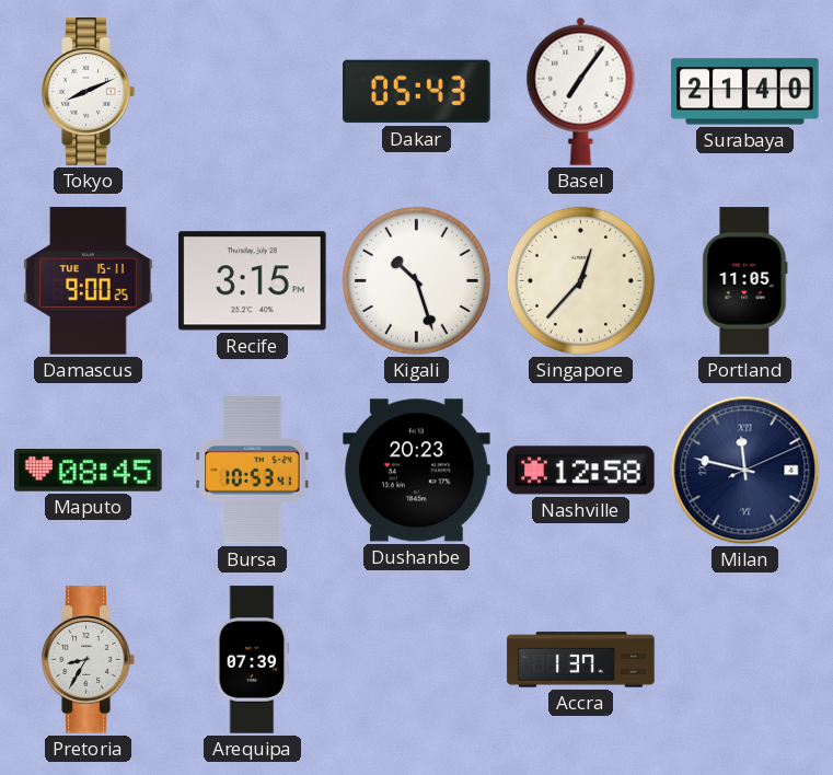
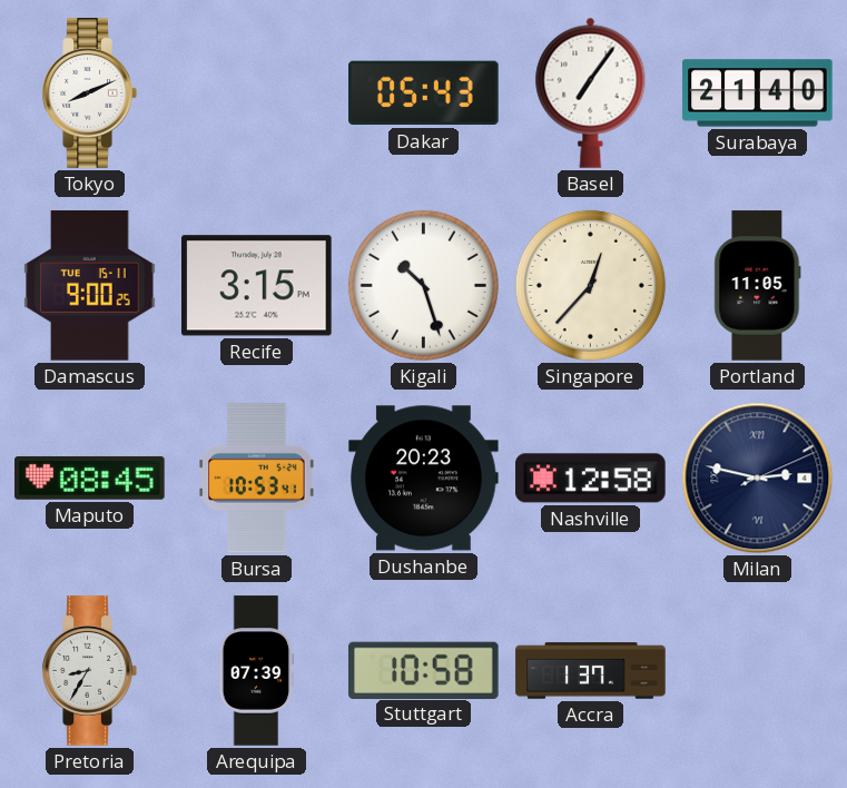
Milan: 11:47 -> 2:47 (758, 479)
Stuttgart: none -> 10:58 (424, 670)
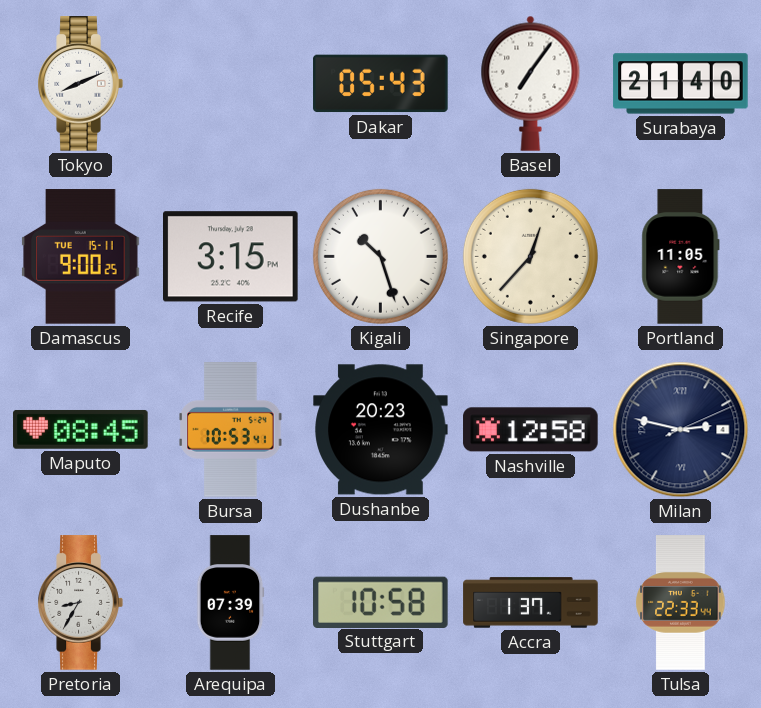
Tulsa: none -> 22:33 (681, 603)
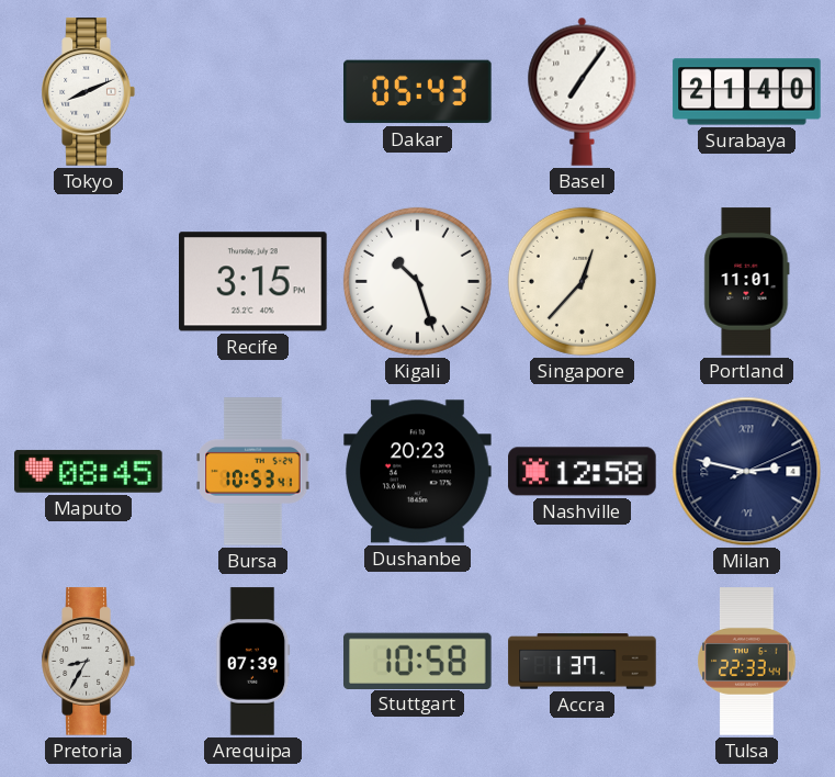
Damascus: 9:00 -> none (81, 257)
Portland: 11:05 -> 11:01 (747, 282)
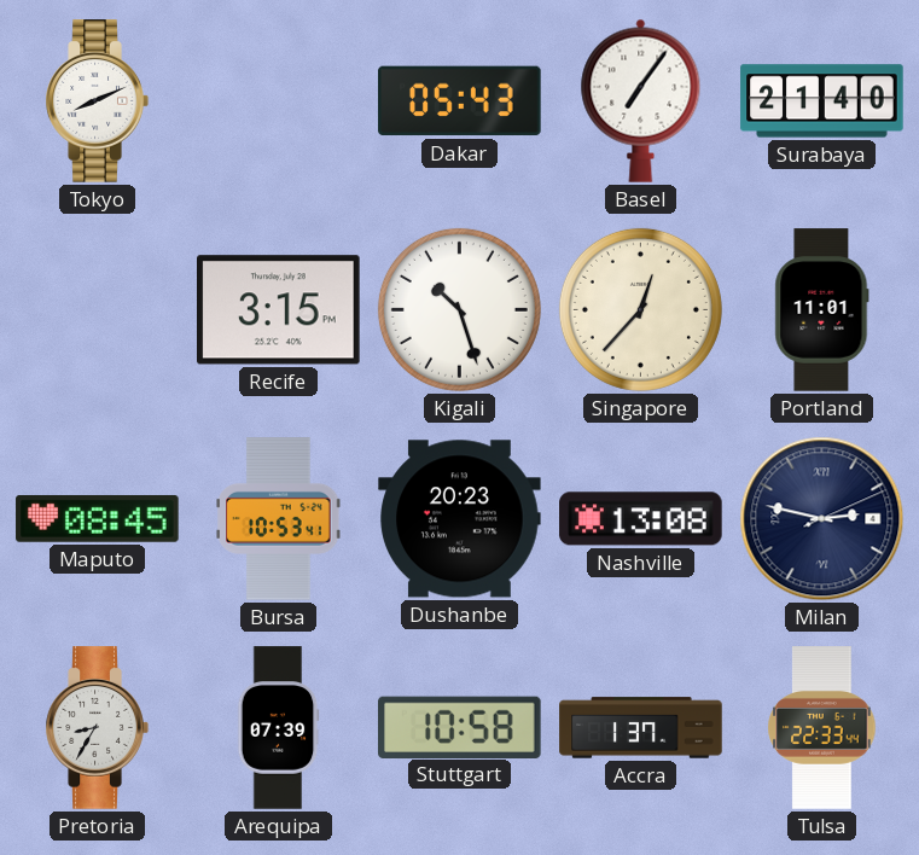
Nashville: 12:58 -> 13:08 (641, 519)
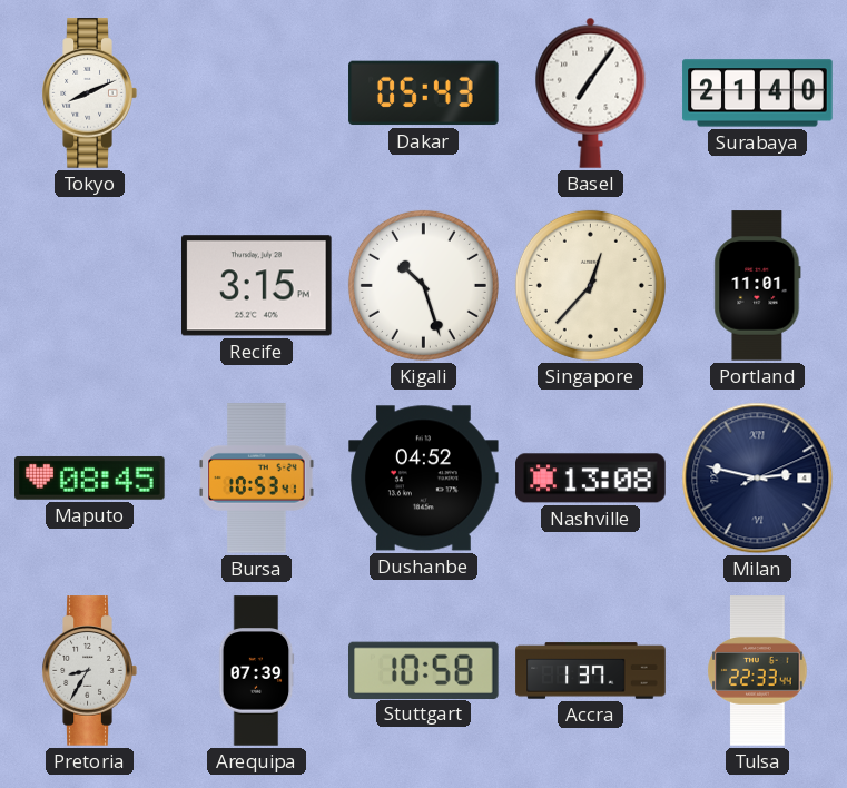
Dushanbe: 20:23 -> 04:52 (424, 479)
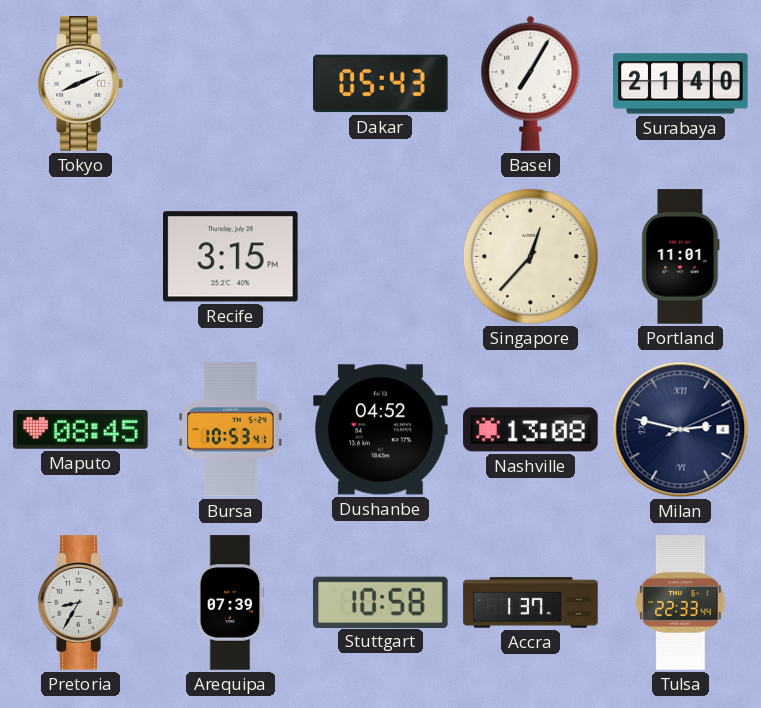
Basel: 7:06 -> 7:05 (531, 83)
Kigali: 10:27 -> none (423, 285)
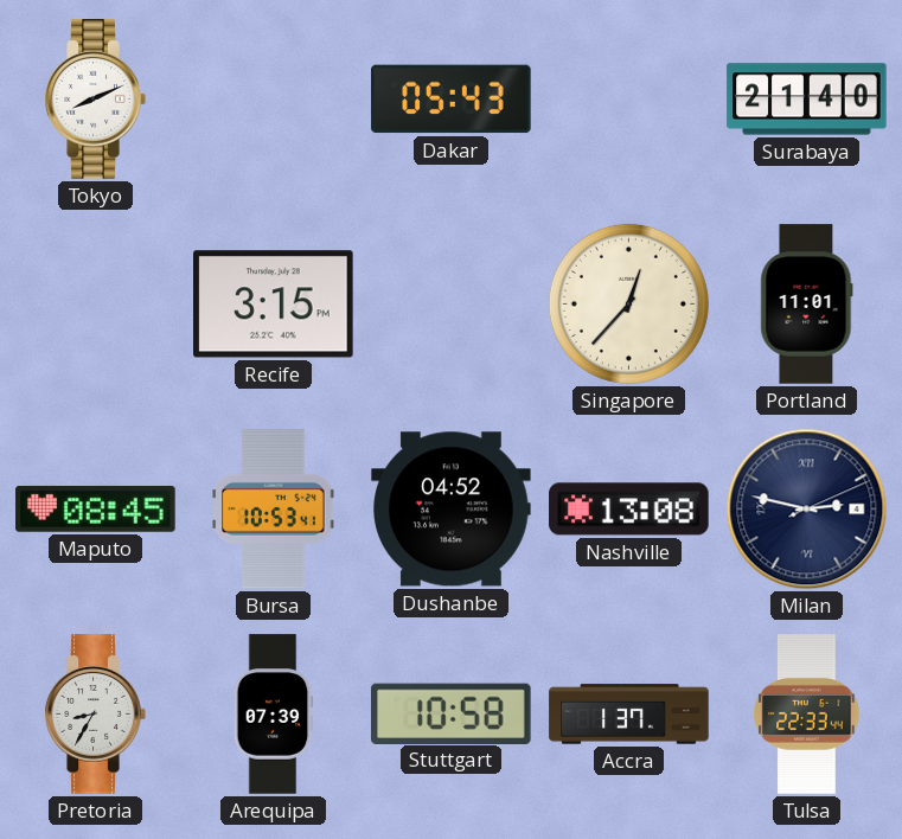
Basel: 7:05 -> none (531, 83)
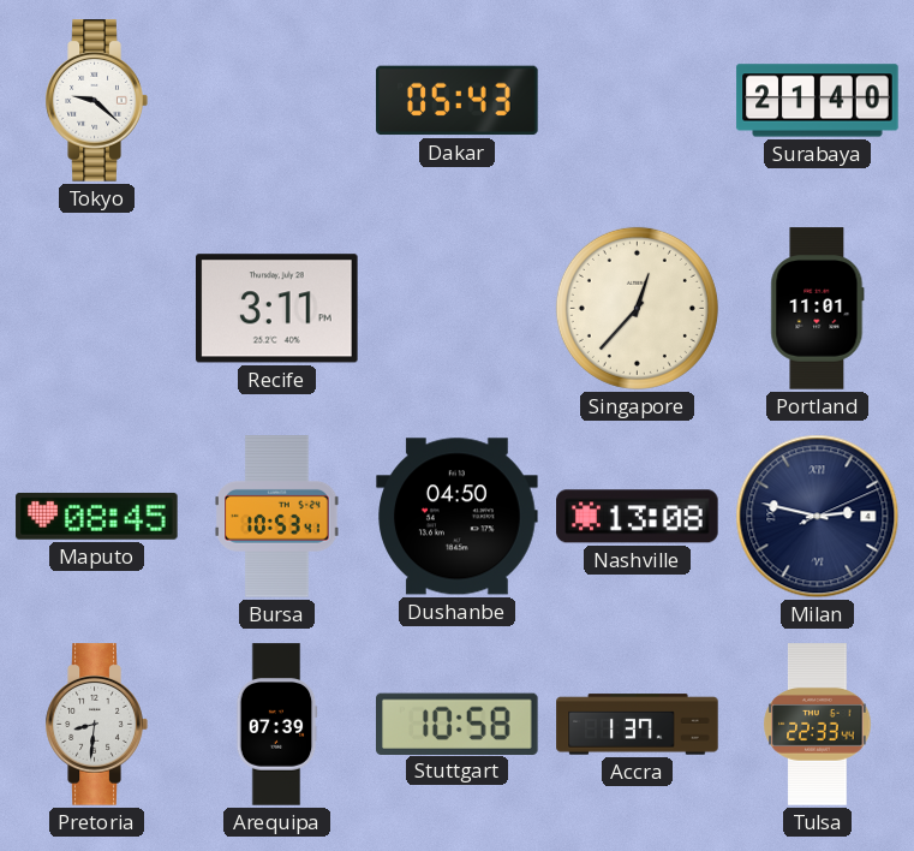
Tokyo: 8:11 -> 9:22 (96, 101)
Recife: 3:15 -> 3:11 (277, 309)
Dushanbe: 04:52 -> 04:50 (458, 517)
Pretoria: 8:35 -> 8:31 (96, 725)
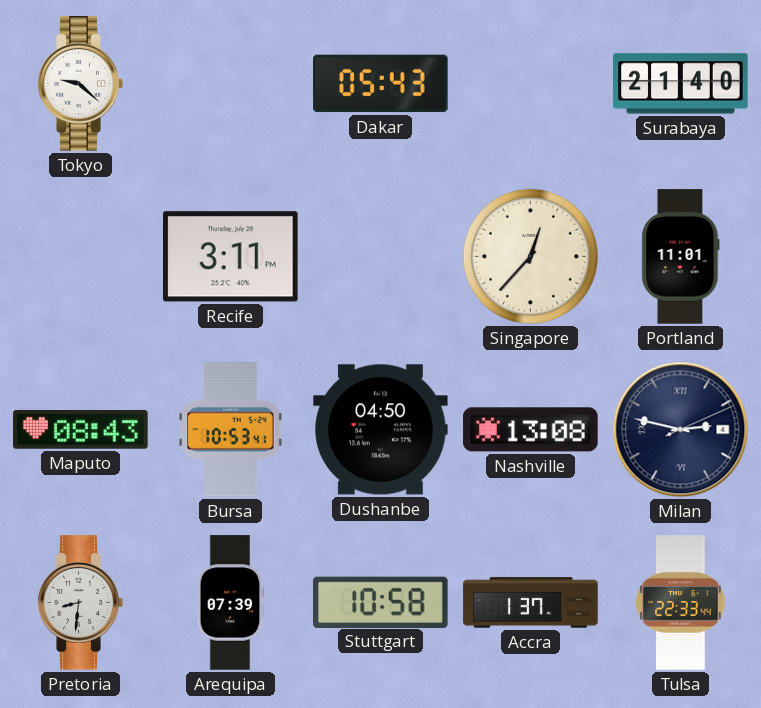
Maputo: 08:45 -> 08:43 (81, 429)
